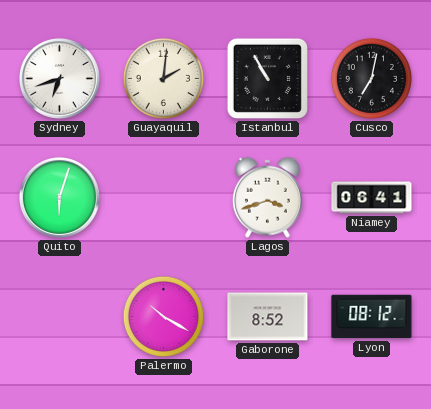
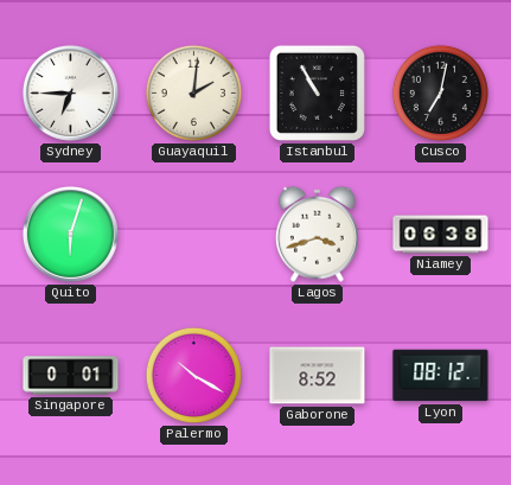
Sydney: 6:42 -> 6:45 (70, 92)
Niamey: 06:41 -> 06:38 (441, 235)
Singapore: none -> 0:01 (71, 376)
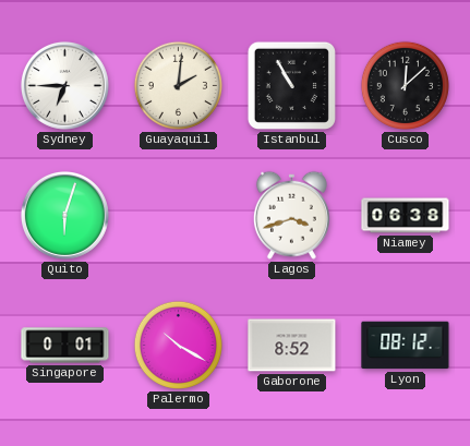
Cusco: 7:02 -> 12:08 (405, 85)
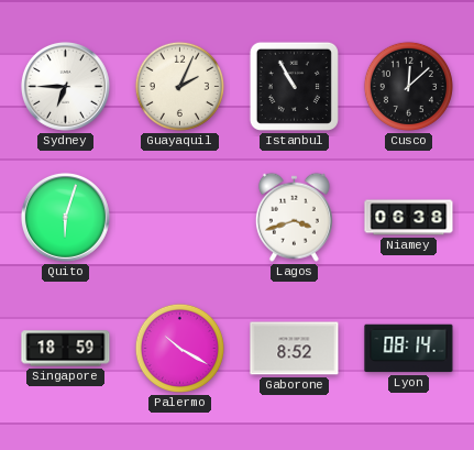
Guayaquil: 2:01 -> 2:04 (179, 86)
Singapore: 0:01 -> 18:59 (66, 349)
Lyon: 08:12 -> 08:14 (409, 349)
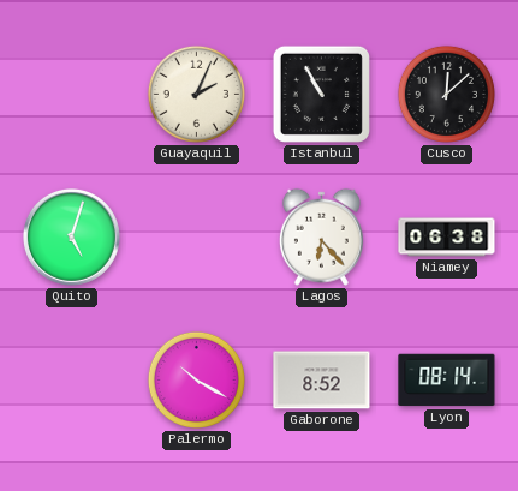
Sydney: 6:45 -> none (65, 86)
Quito: 6:03 -> 5:03 (71, 236)
Lagos: 3:42 -> 6:23 (321, 236)
Singapore: 18:59 -> none (66, 349)
